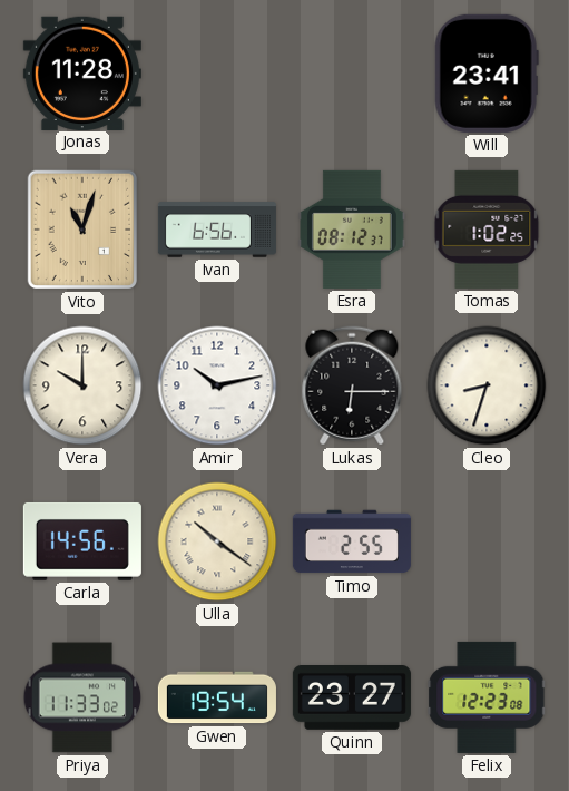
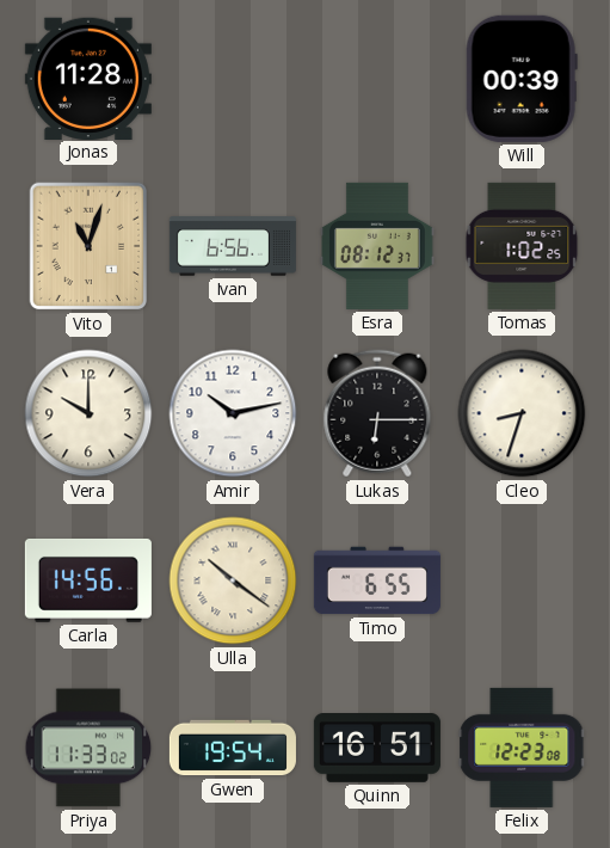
Will: 23:41 -> 00:39 (522, 79)
Timo: 2:55 -> 6:55 (377, 580)
Quinn: 23:27 -> 16:51 (377, 749)
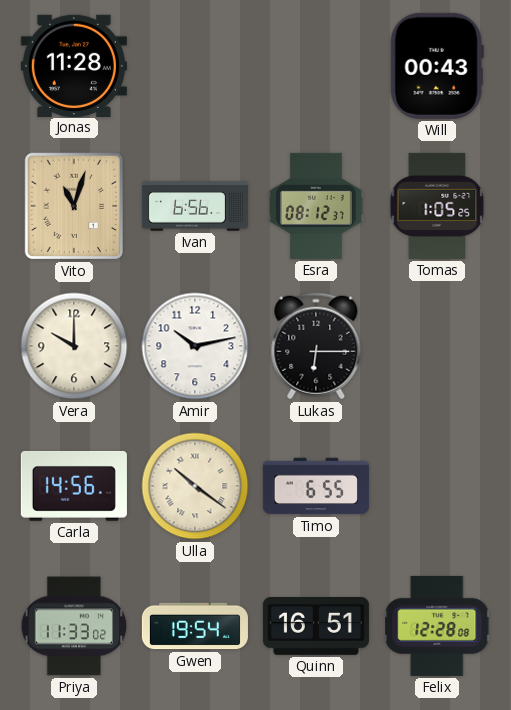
Will: 00:39 -> 00:43 (437, 66)
Tomas: 1:02 -> 1:05 (437, 206)
Cleo: 8:33 -> none (522, 413)
Felix: 12:23 -> 12:28 (437, 626)
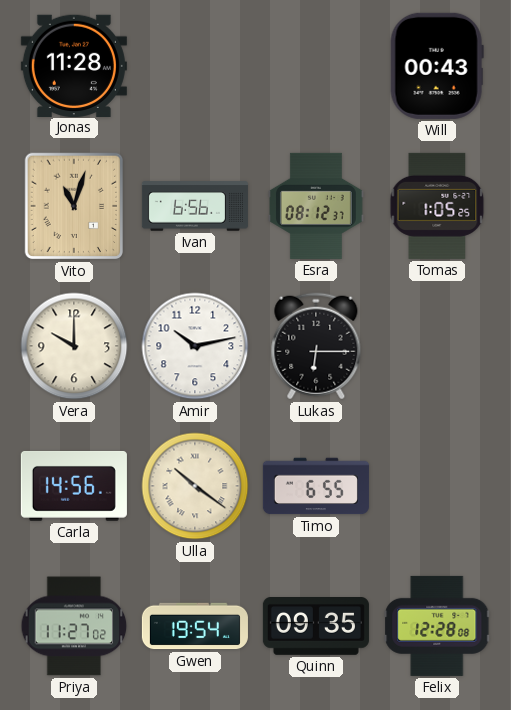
Priya: 11:33 -> 11:27 (74, 626)
Quinn: 16:51 -> 09:35 (316, 627)
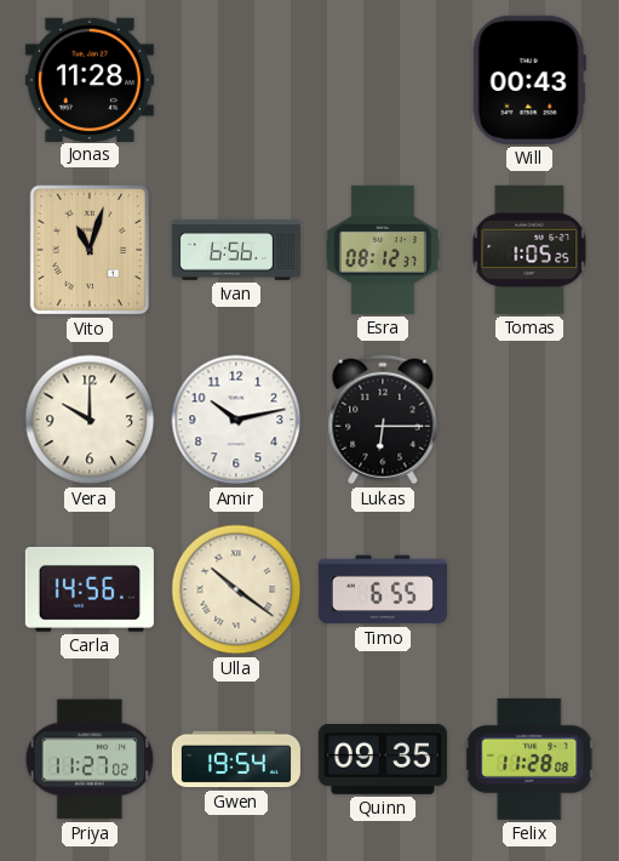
Felix: 12:28 -> 11:28 (529, 759)
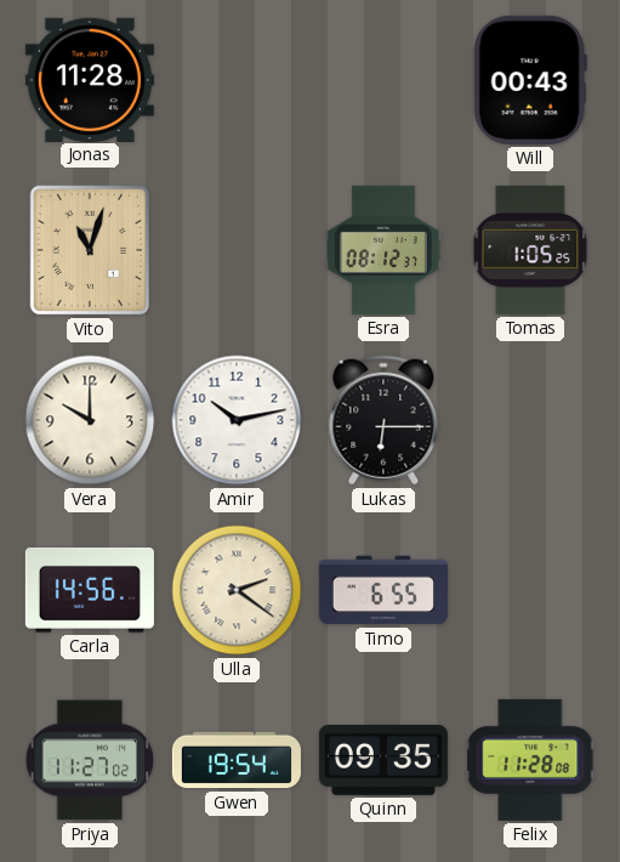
Ivan: 6:56 -> none (236, 250)
Ulla: 10:21 -> 2:21 (237, 590)
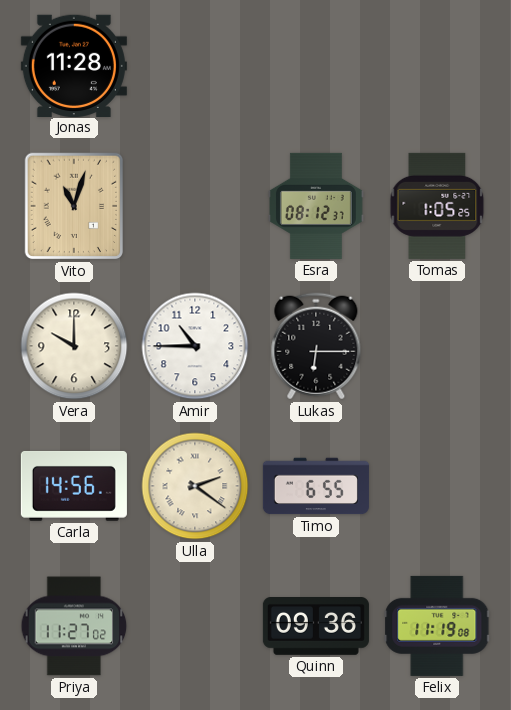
Will: 00:43 -> none (530, 80)
Amir: 10:13 -> 10:45 (195, 346)
Gwen: 19:54 -> none (237, 760)
Quinn: 09:35 -> 09:36 (316, 627)
Felix: 11:28 -> 11:19 (437, 626)
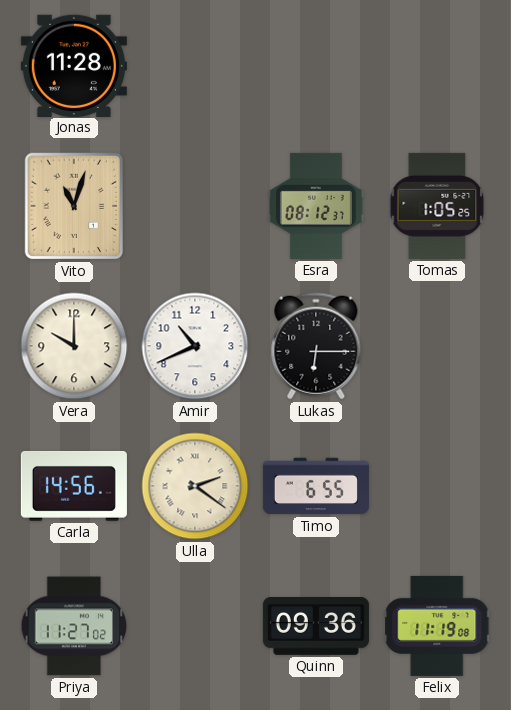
Amir: 10:45 -> 10:41 (195, 346)
